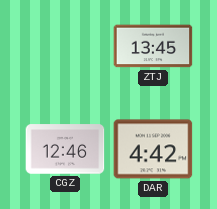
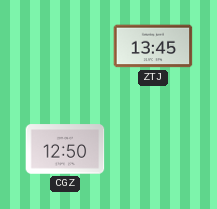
CGZ: 12:46 -> 12:50 (65, 149)
DAR: 4:42 -> none (153, 149)
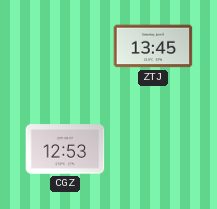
CGZ: 12:50 -> 12:53 (65, 149)
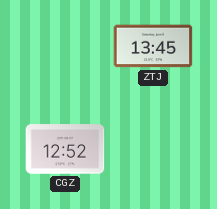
CGZ: 12:53 -> 12:52 (65, 149)
